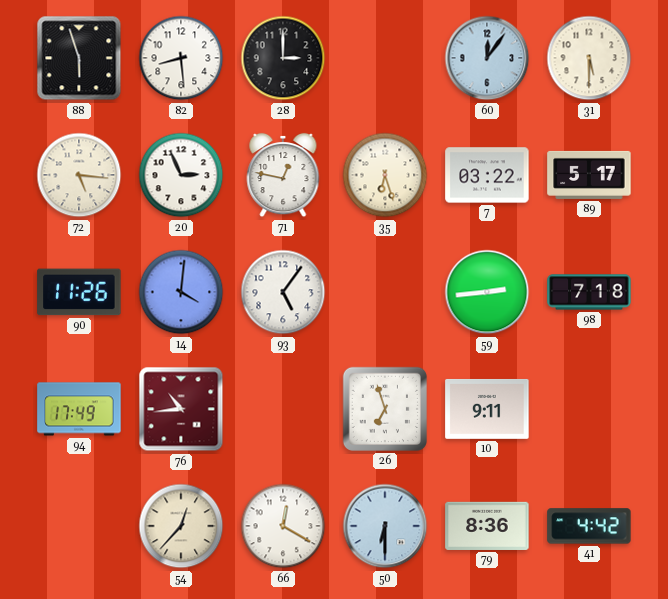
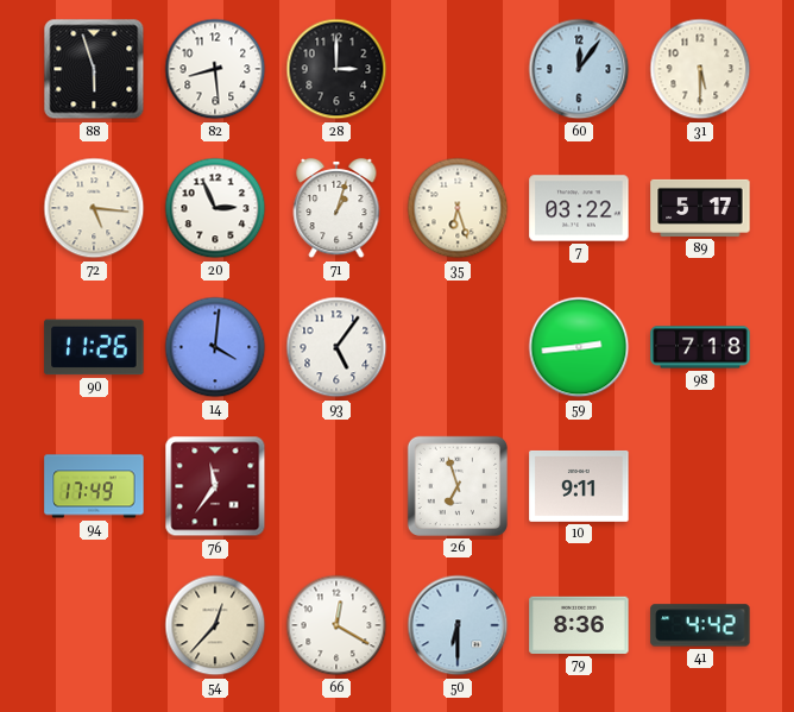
71: 12:47 -> 1:03 (336, 208)
76: 10:44 -> 11:36 (215, 486)
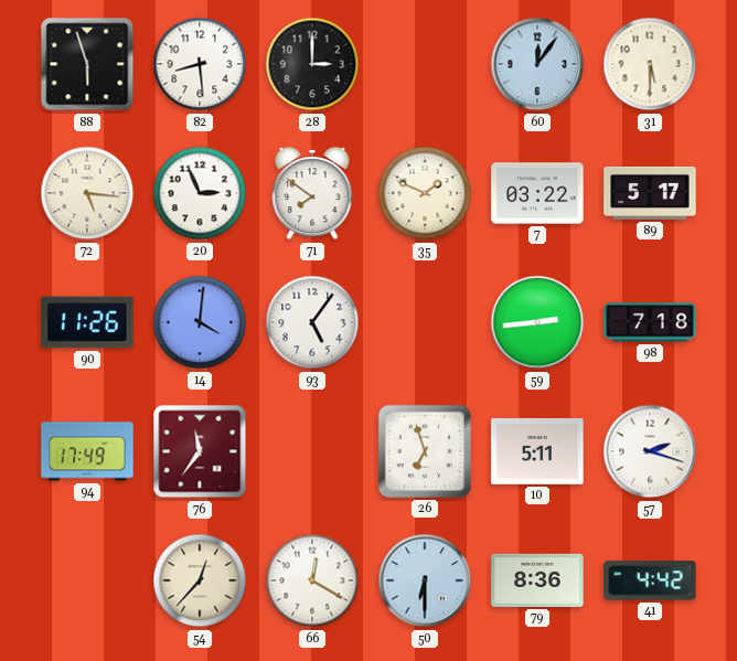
71: 1:03 -> 7:51 (312, 193)
35: 6:27 -> 1:49 (425, 193)
10: 9:11 -> 5:11 (537, 451)
57: none -> 2:18 (650, 451)
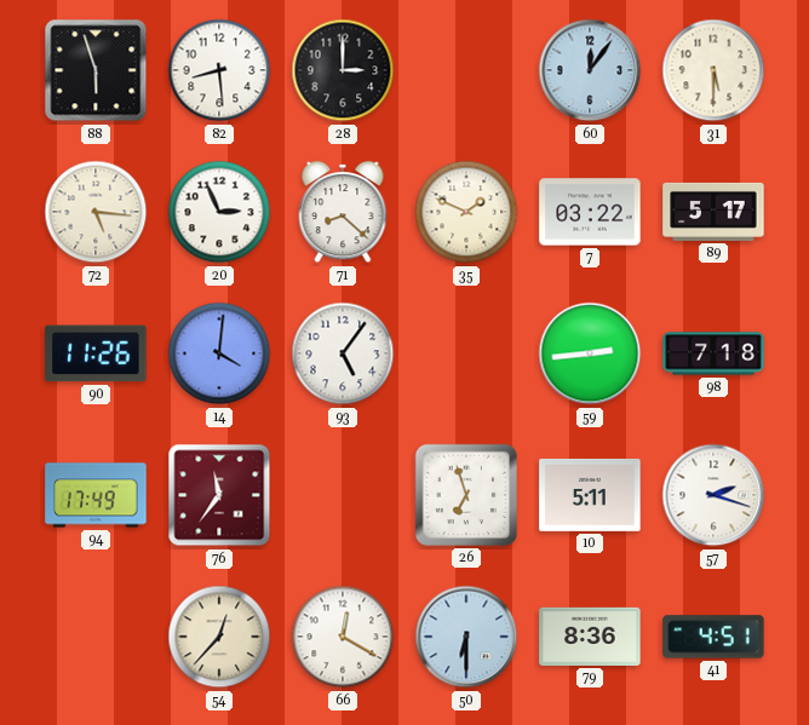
71: 7:51 -> 8:22 (343, 212)
41: 4:42 -> 4:51 (713, 637)
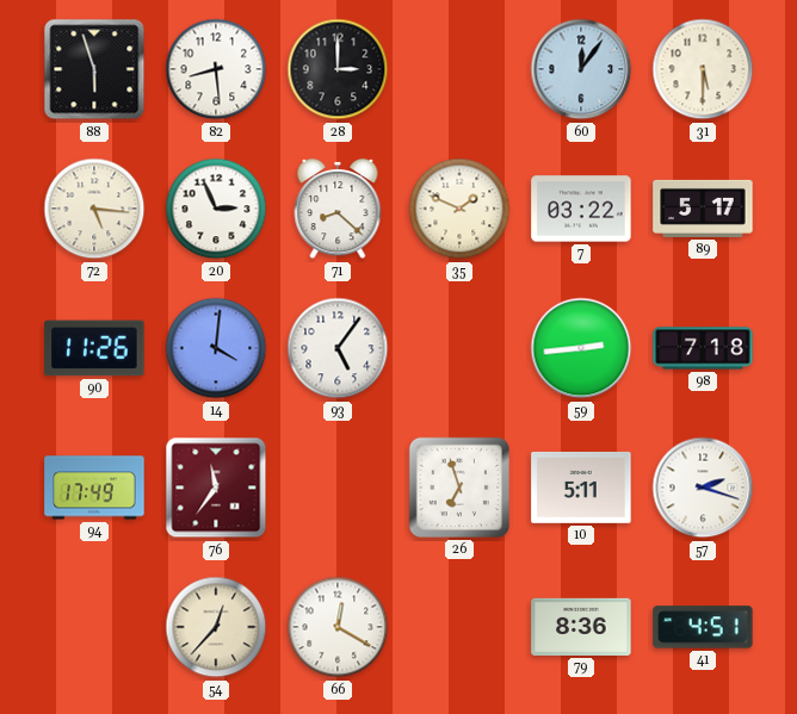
50: 6:30 -> none (466, 637)
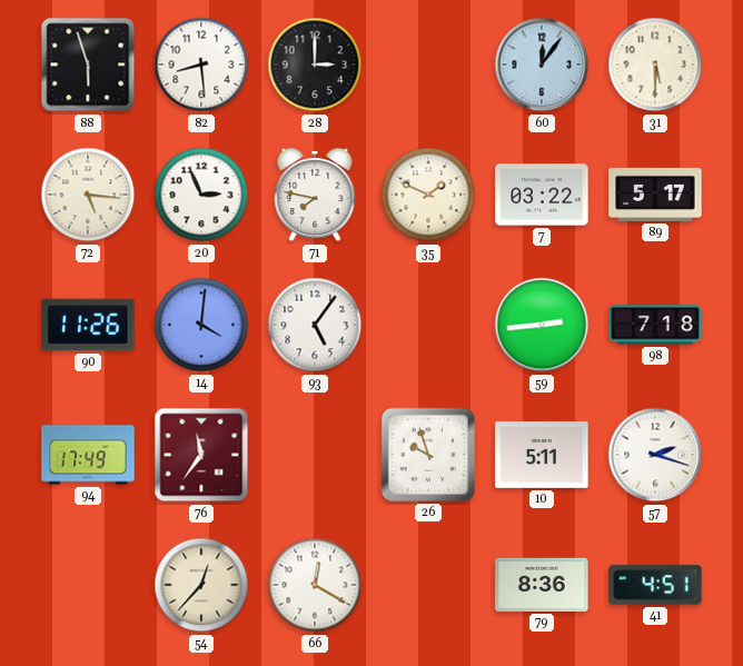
71: 8:22 -> 7:47 (315, 195)
26: 6:57 -> 9:57 (428, 455)
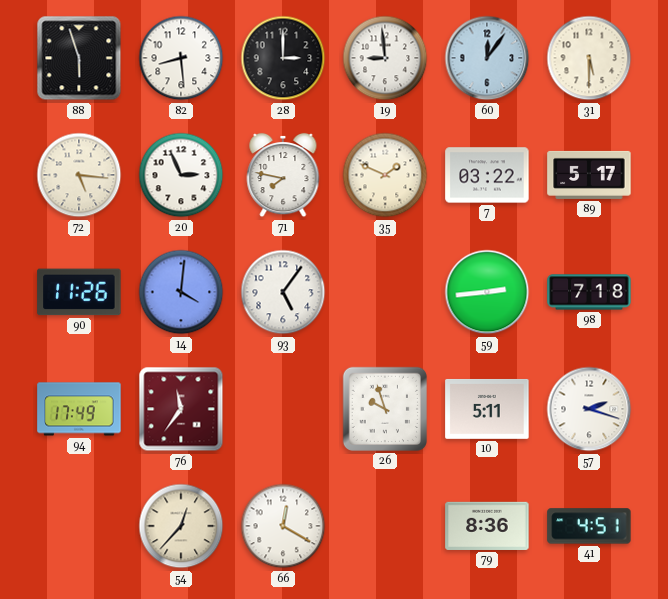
19: none -> 8:59 (385, 58)
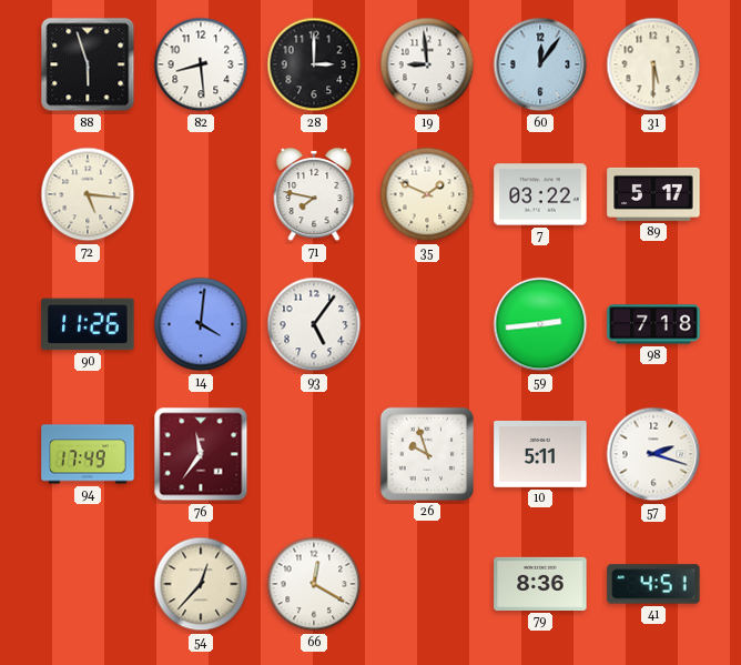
20: 2:56 -> none (181, 175)
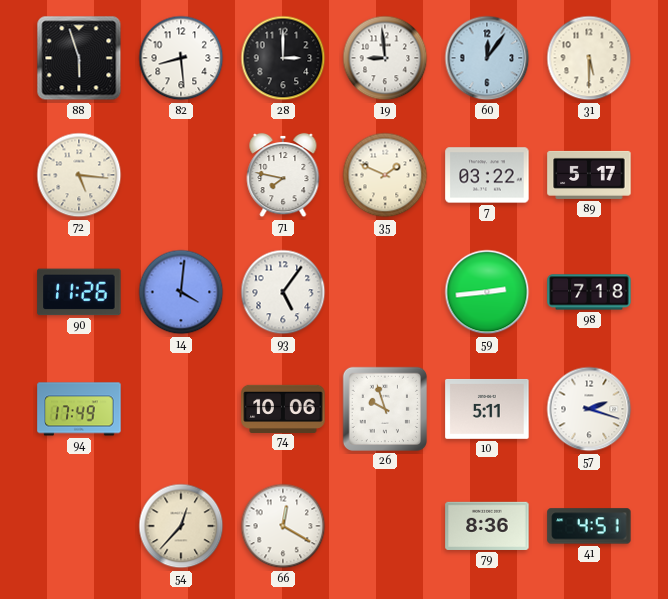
76: 11:36 -> none (201, 454)
74: none -> 10:06 (283, 408)
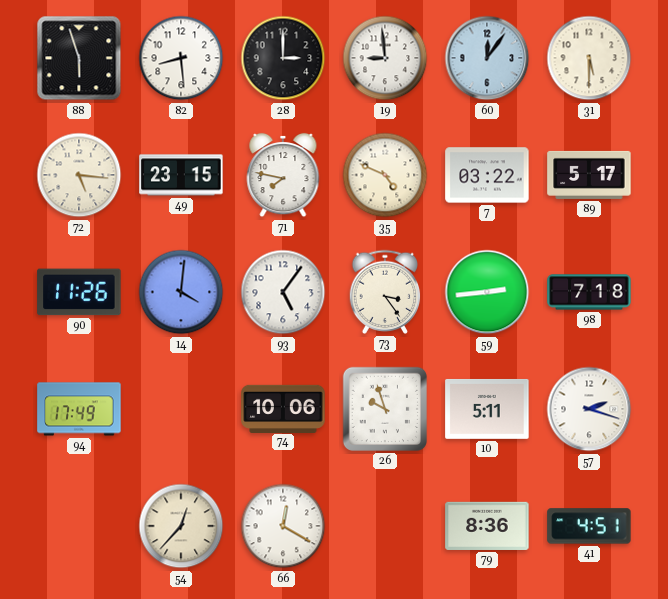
49: none -> 23:15 (181, 175)
35: 1:49 -> 4:49 (385, 175)
73: none -> 3:24 (385, 292)
